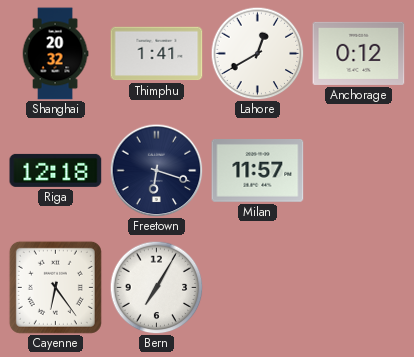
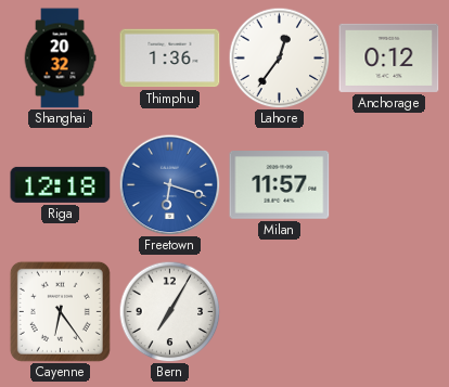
Thimphu: 1:41 -> 1:36 (170, 59)
Lahore: 12:40 -> 12:36 (279, 57)
Freetown dial: navy -> blue (169, 184)
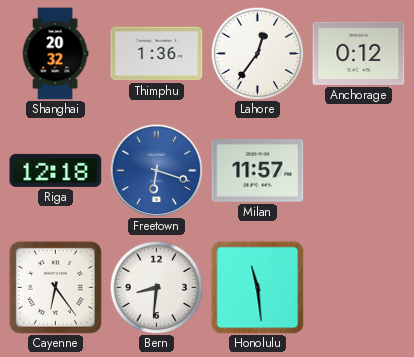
Bern: 7:05 -> 8:31 (156, 287)
Honolulu: none -> 11:29 (258, 288)
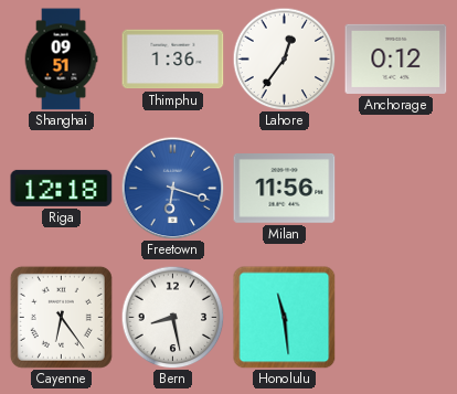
Shanghai: 20:32 -> 09:51 (61, 60)
Milan: 11:57 -> 11:56 (285, 189)
Bern: 8:31 -> 8:28 (172, 317)
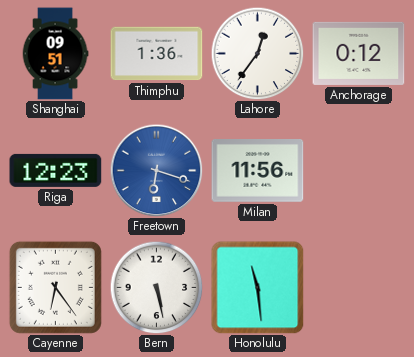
Riga: 12:18 -> 12:23 (56, 170)
Bern: 8:28 -> 5:28 (156, 287)
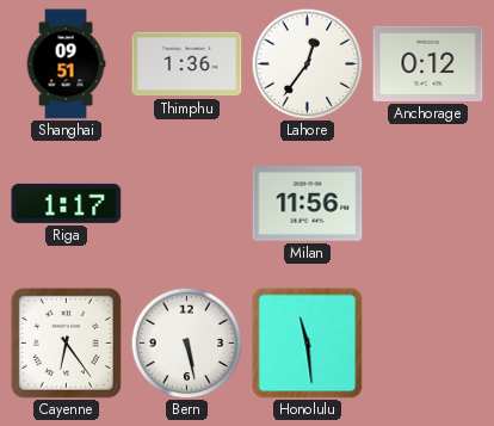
Riga: 12:23 -> 1:17 (67, 203)
Freetown: 6:18 -> none (156, 170)
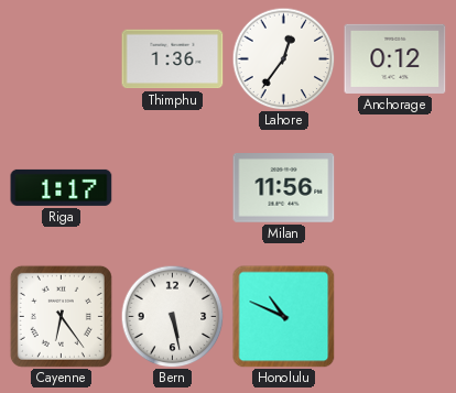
Shanghai: 09:51 -> none (66, 64)
Honolulu: 11:29 -> 10:49 (284, 317)
